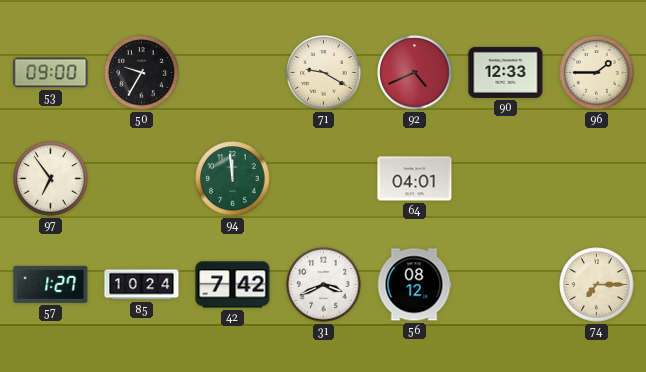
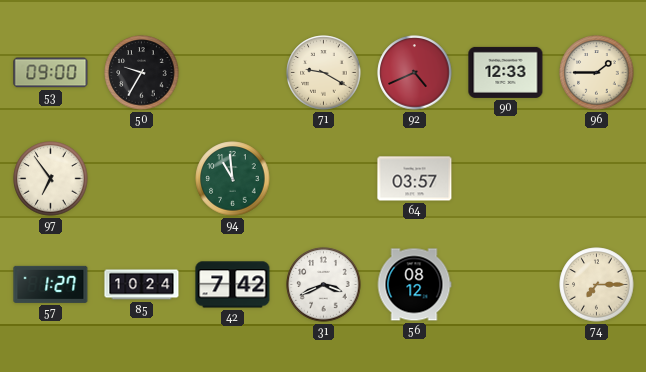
94: 11:59 -> 10:59 (233, 179)
64: 04:01 -> 03:57 (415, 179)
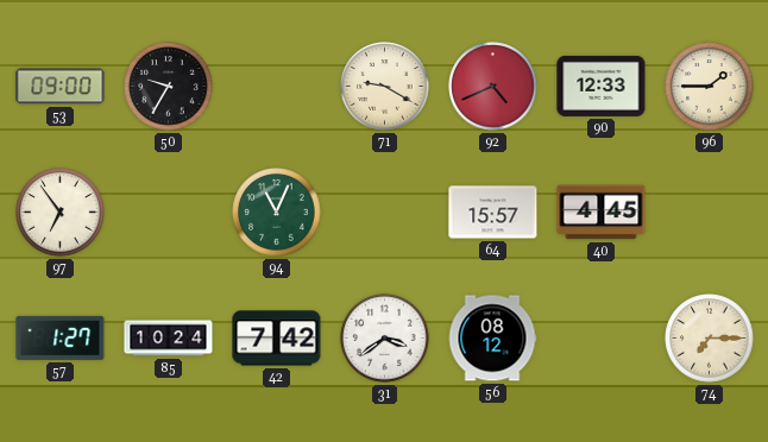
94: 10:59 -> 11:04 (277, 213)
64: 03:57 -> 15:57 (493, 213)
40: none -> 4:45 (602, 213)
31: 3:41 -> 3:39 (385, 339)
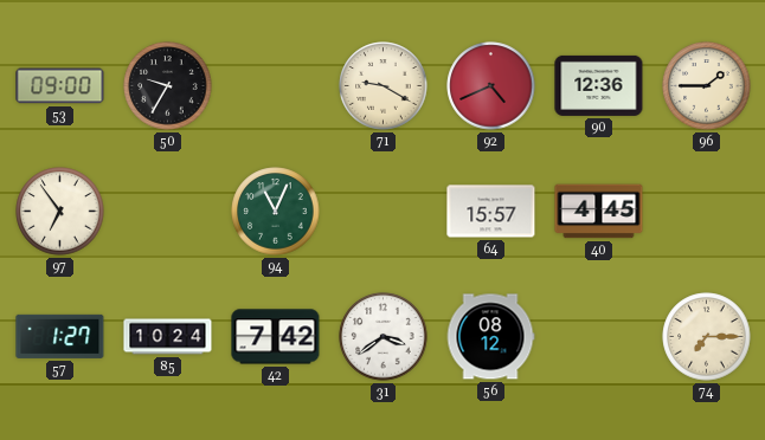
90: 12:33 -> 12:36 (599, 85)
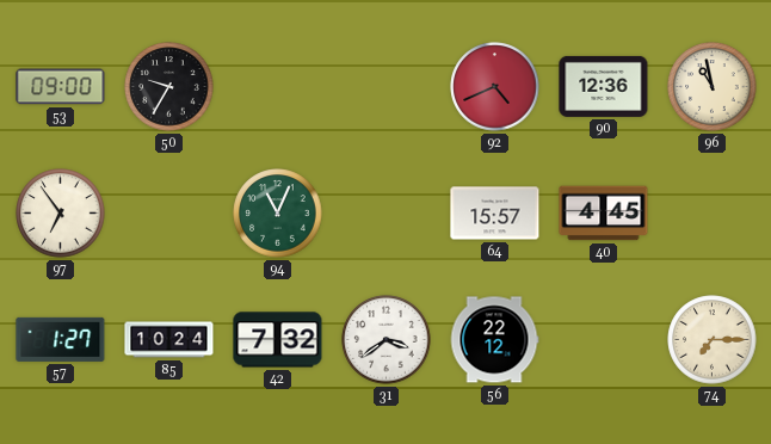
71: 9:20 -> none (384, 86)
96: 1:45 -> 10:58 (713, 87)
42: 7:42 -> 7:32 (278, 340)
56: 08:12 -> 22:12 (494, 340)
